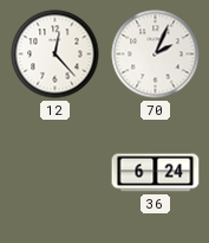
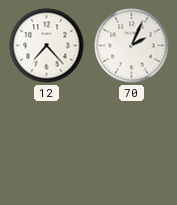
12: 12:23 -> 7:23 (47, 46)
36: 6:24 -> none (156, 173)
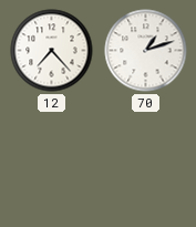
70: 2:04 -> 1:12 (146, 51)
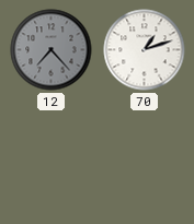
12 dial: white -> grey (52, 50)
